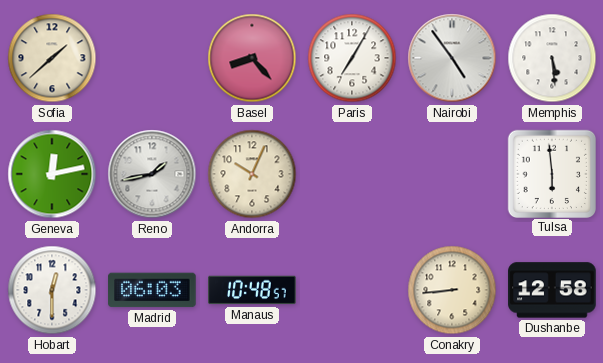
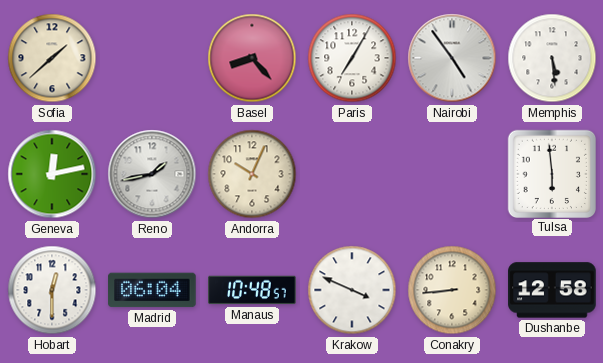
Madrid: 06:03 -> 06:04 (152, 290)
Krakow: none -> 3:49 (352, 290)
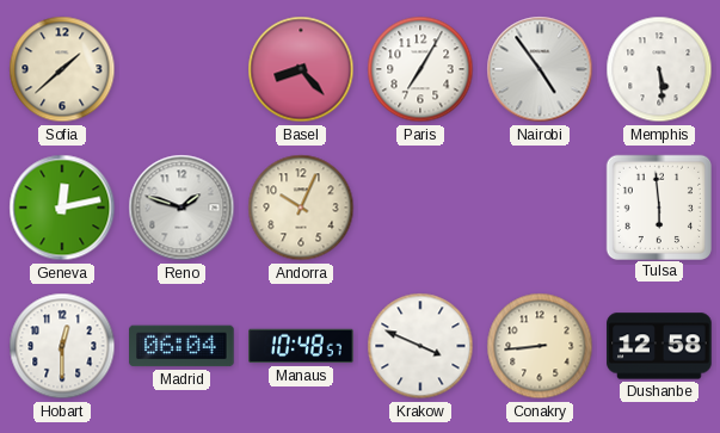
Reno: 1:43 -> 1:48 (181, 208)
